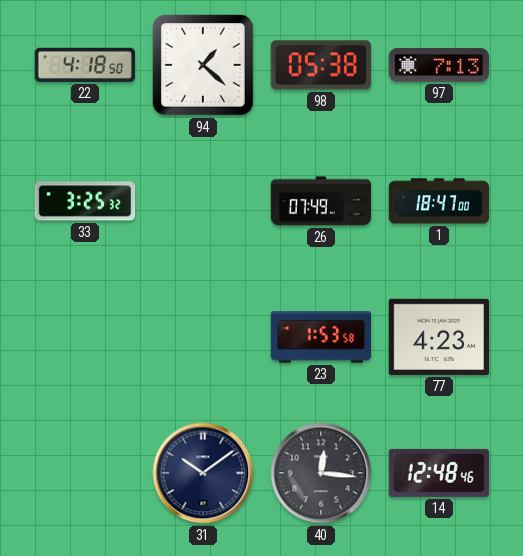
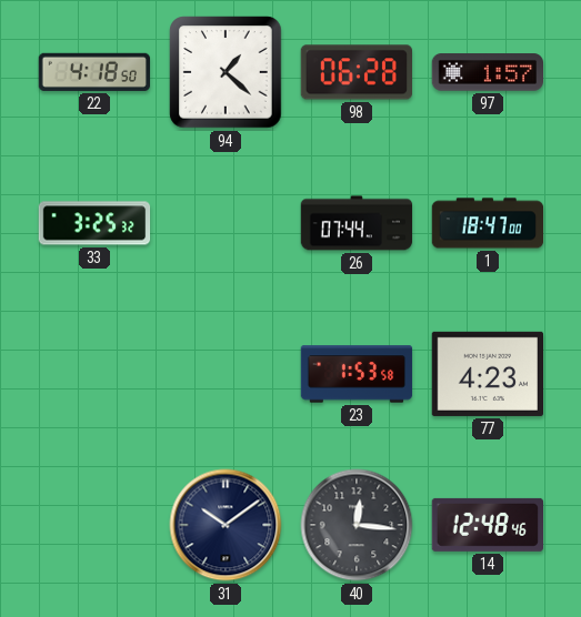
98: 05:38 -> 06:28 (355, 72)
97: 7:13 -> 1:57 (487, 72)
26: 07:49 -> 07:44 (357, 223)
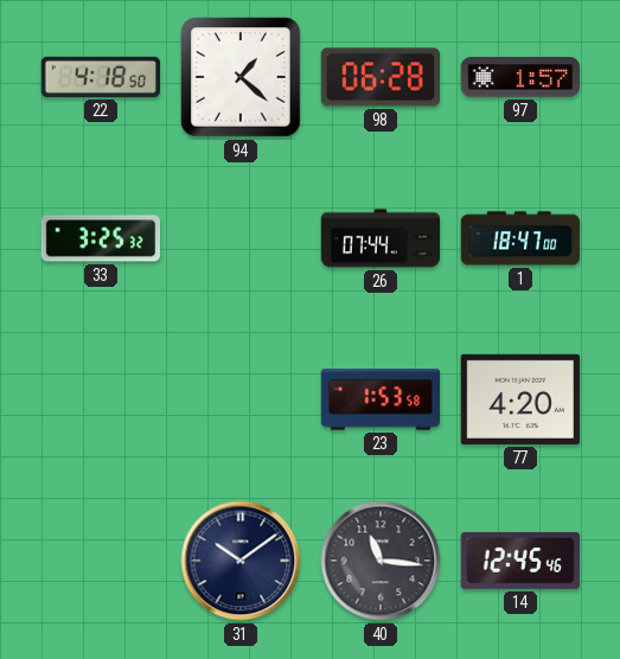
77: 4:23 -> 4:20 (519, 399)
40: 12:16 -> 11:16 (381, 561)
14: 12:48 -> 12:45 (519, 561)
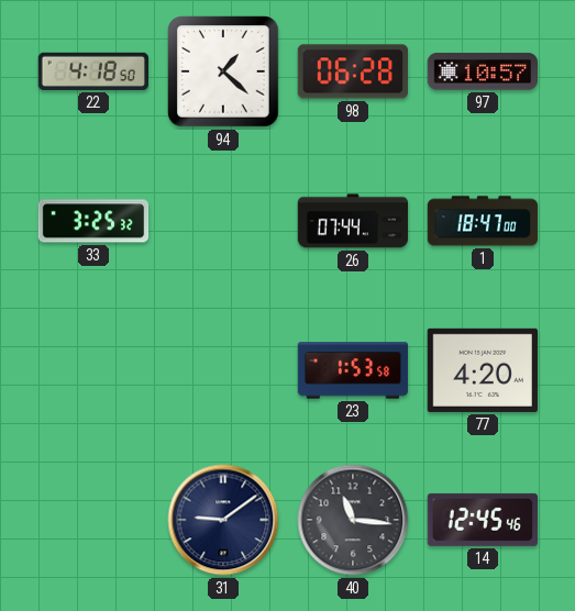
97: 1:57 -> 10:57 (482, 71)
31: 10:09 -> 9:09 (223, 520)
